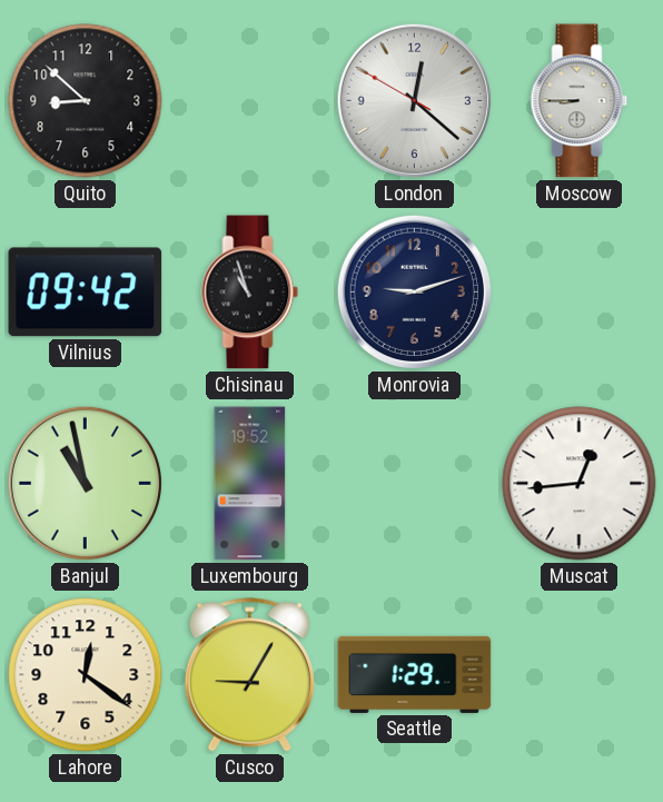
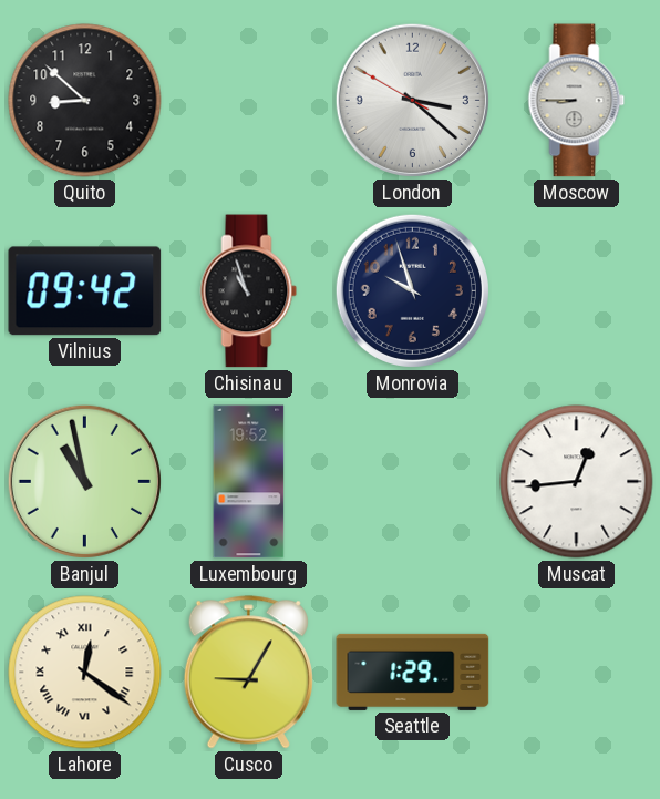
London: 12:21 -> 3:21 (412, 100)
Monrovia: 9:12 -> 9:57 (412, 290)
Lahore numerals: Arabic -> Roman (85, 673)
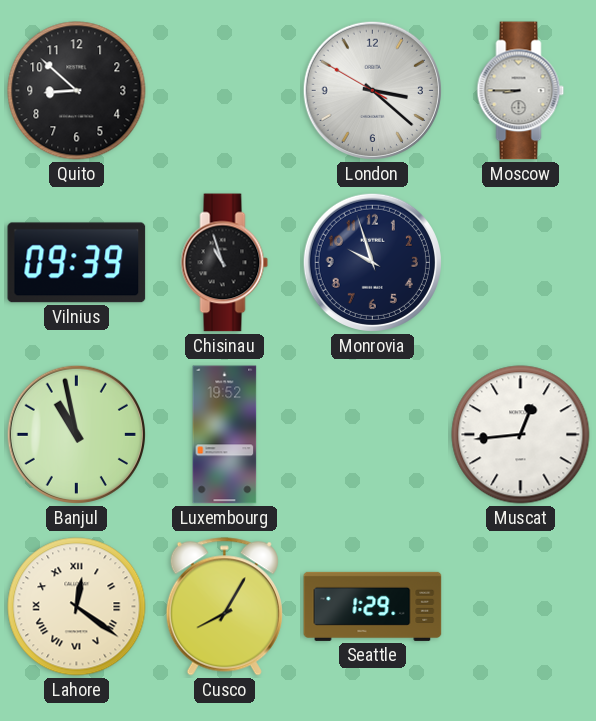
Vilnius: 09:42 -> 09:39 (77, 263)
Cusco: 9:05 -> 8:05 (224, 607)
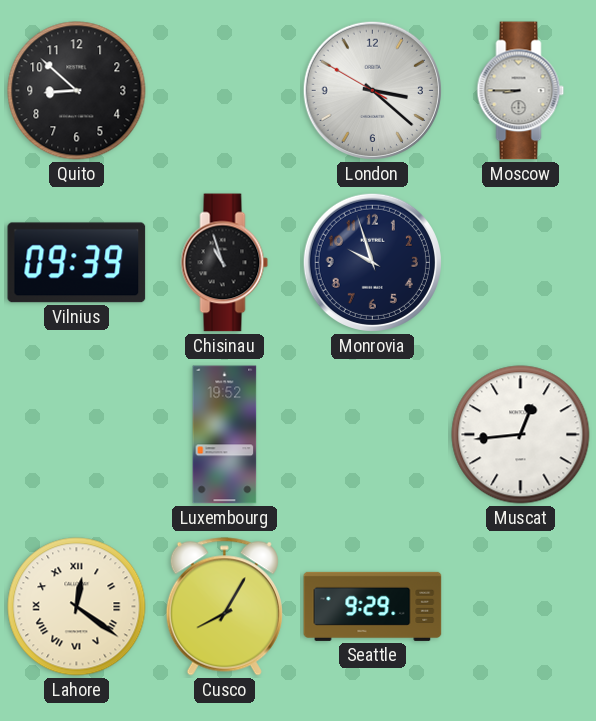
Banjul: 10:58 -> none (76, 434)
Seattle: 1:29 -> 9:29 (373, 606)
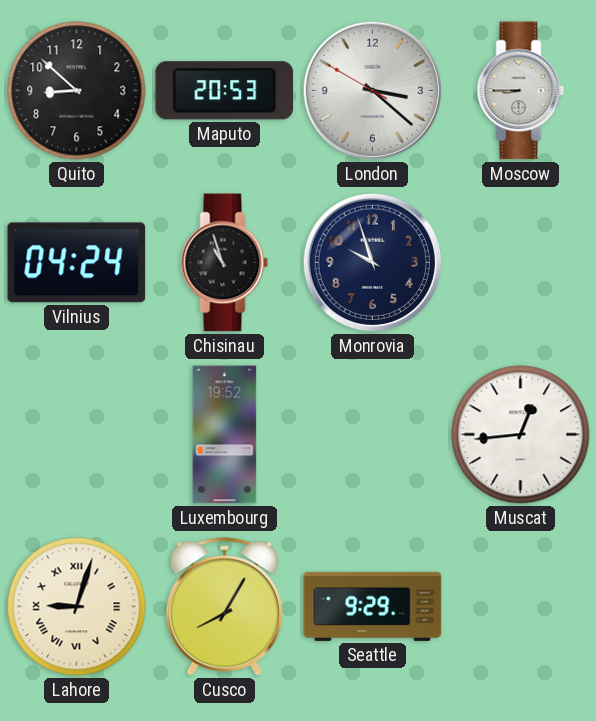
Maputo: none -> 20:53 (225, 91)
Vilnius: 09:39 -> 04:24 (77, 263)
Lahore: 12:21 -> 9:03 (77, 607)
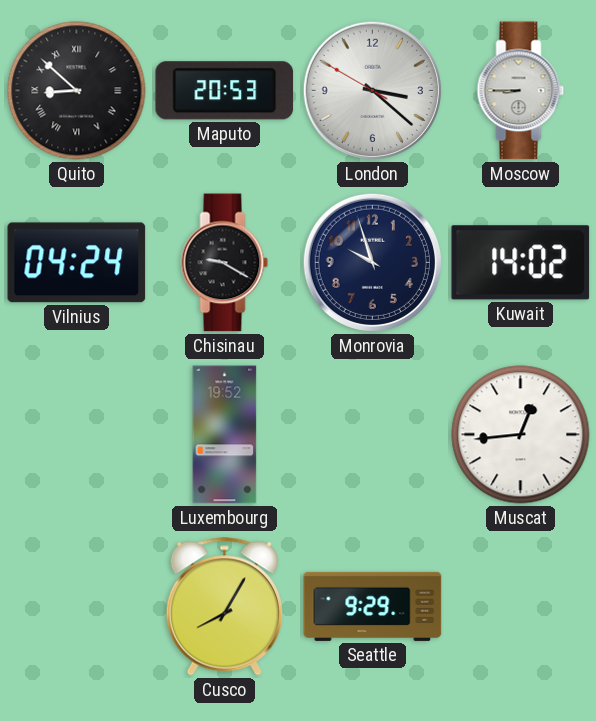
Quito numerals: Arabic -> Roman (77, 91)
Chisinau: 10:57 -> 9:20 (225, 263)
Kuwait: none -> 14:02 (521, 263)
Lahore: 9:03 -> none (77, 607)
